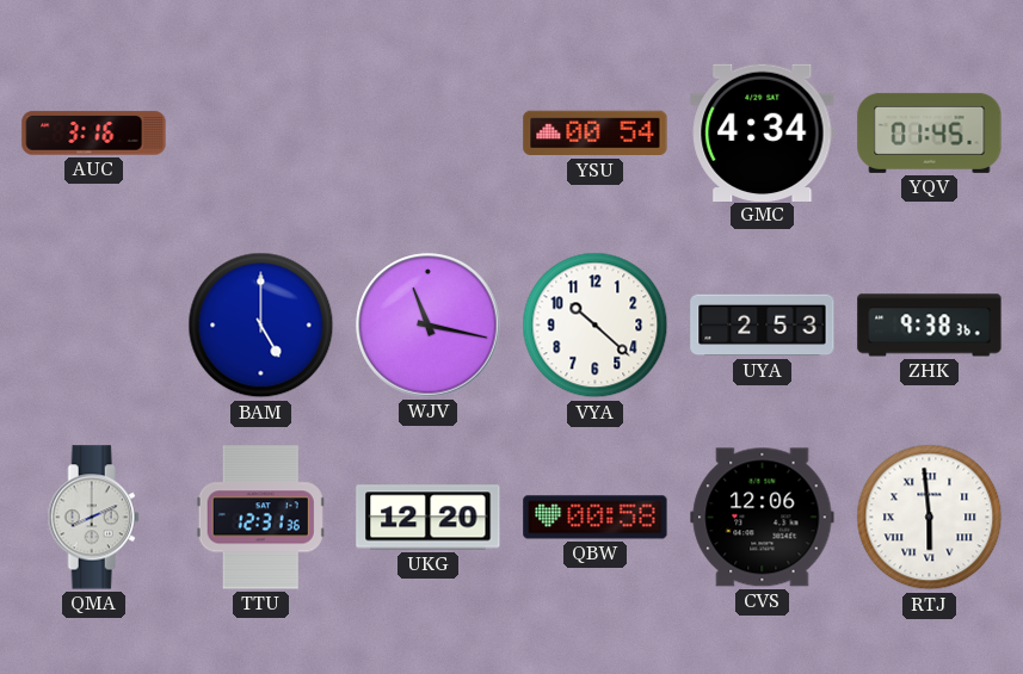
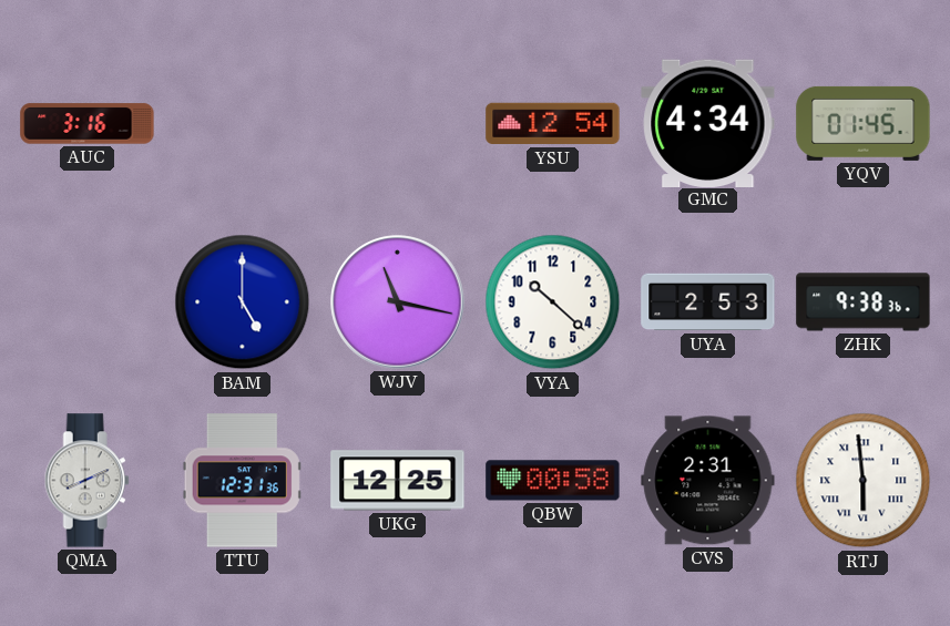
YSU: 00:54 -> 12:54 (553, 124)
UKG: 12:20 -> 12:25 (398, 481)
CVS: 12:06 -> 2:31 (708, 481)
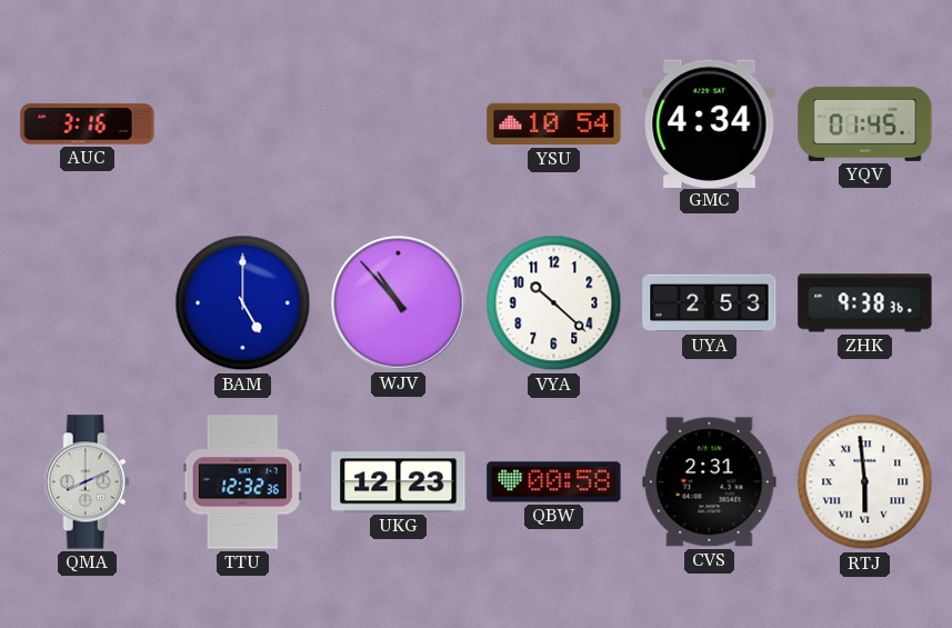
YSU: 12:54 -> 10:54 (554, 124)
WJV: 11:17 -> 10:53 (399, 303)
TTU: 12:31 -> 12:32 (242, 482)
UKG: 12:25 -> 12:23 (399, 482)
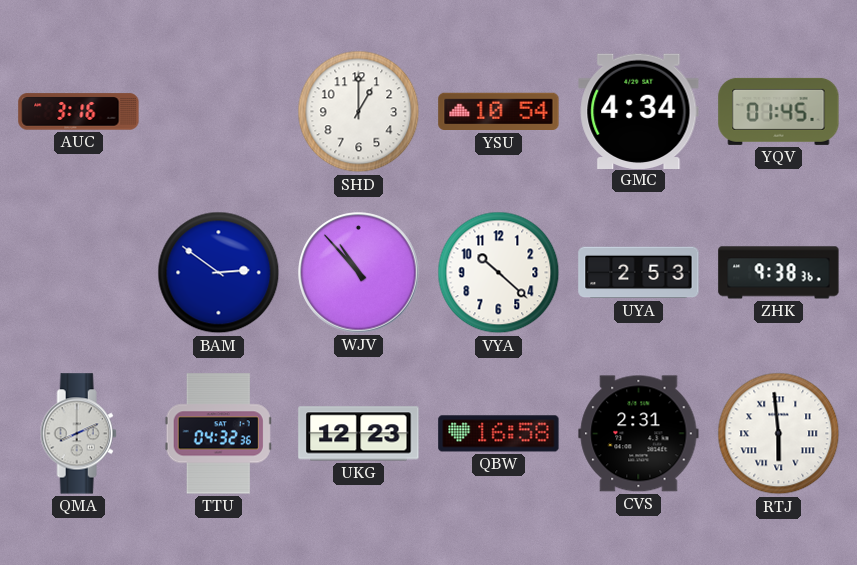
SHD: none -> 1:00 (359, 112)
BAM: 5:00 -> 2:51 (219, 273)
TTU: 12:32 -> 04:32 (218, 434)
QBW: 00:58 -> 16:58 (499, 434)
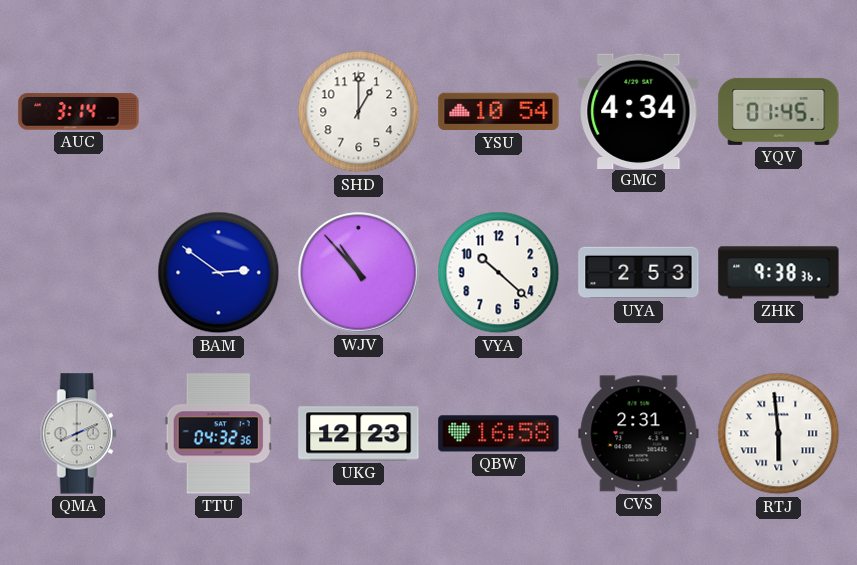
AUC: 3:16 -> 3:14 (79, 112)
